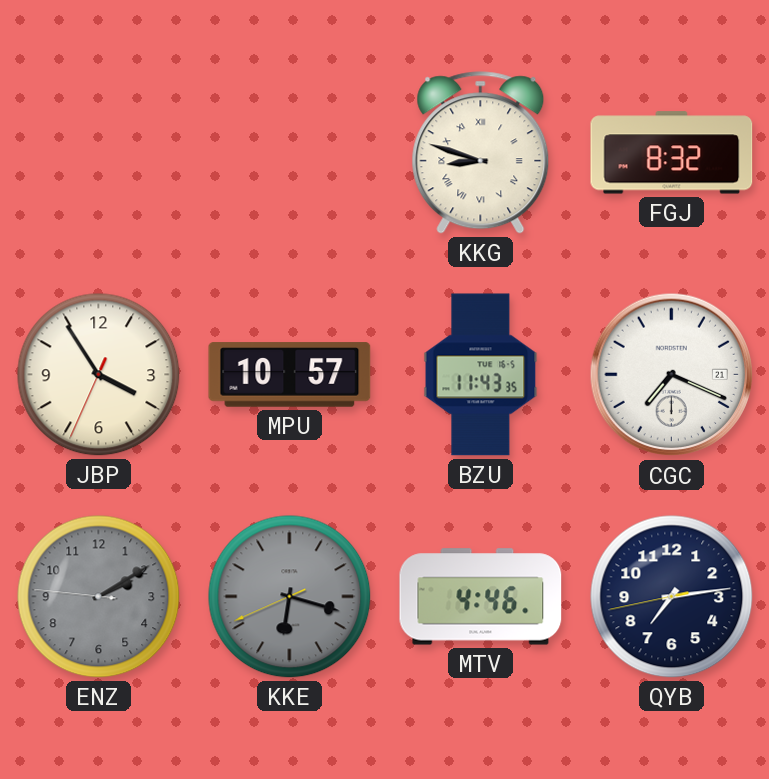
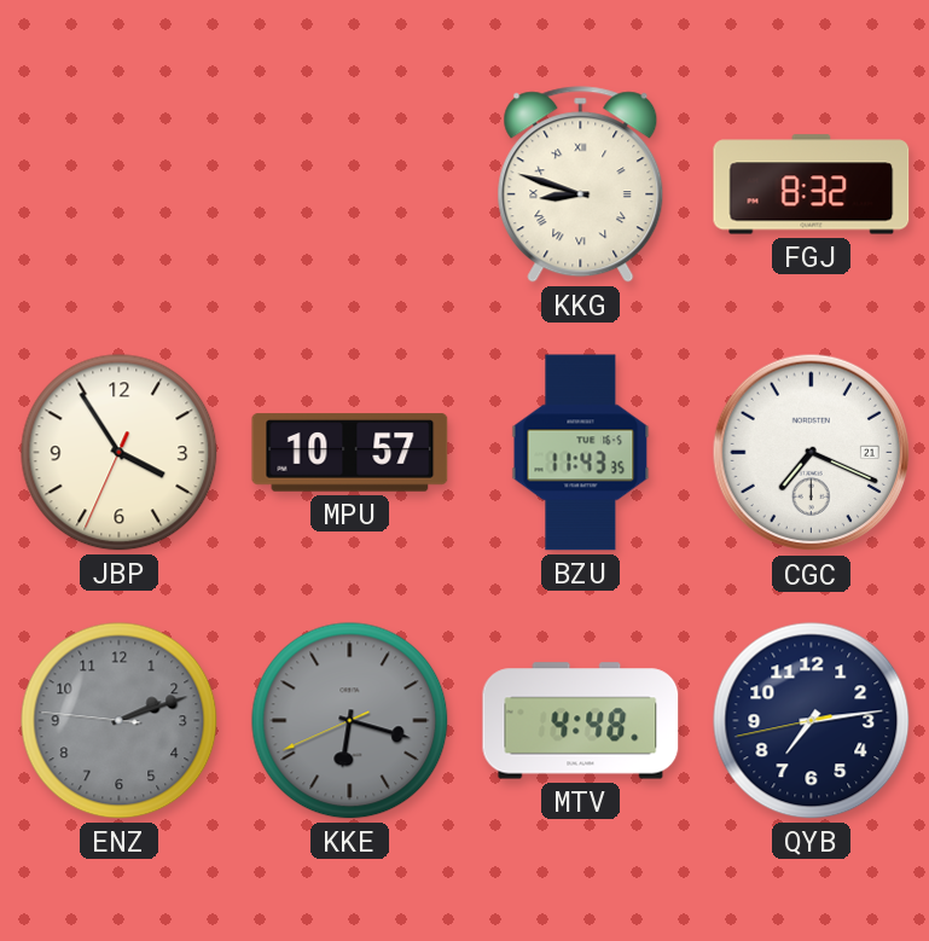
ENZ: 2:09 -> 2:11 (120, 721)
MTV: 4:46 -> 4:48 (581, 721)
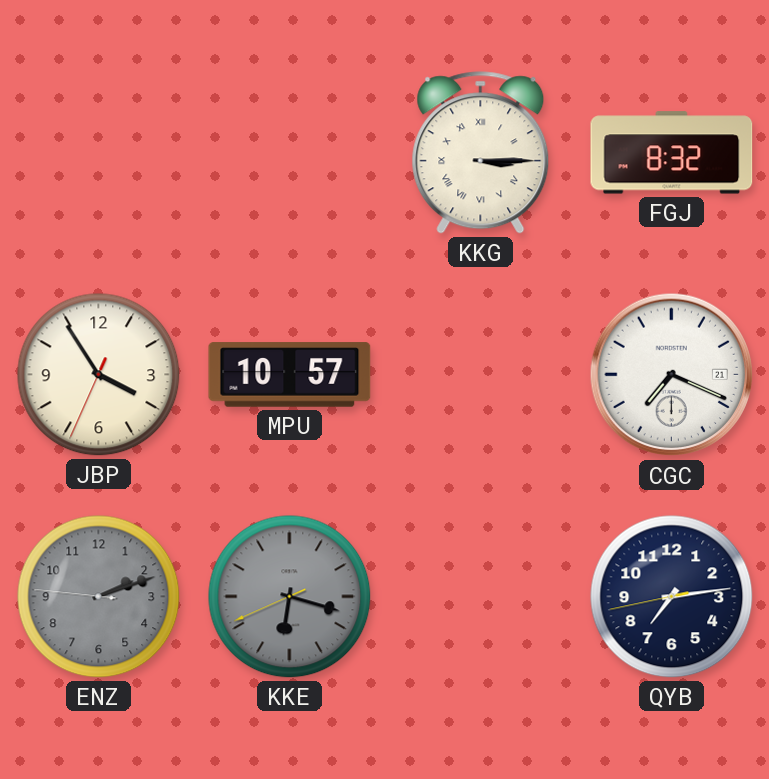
KKG: 8:48 -> 3:15 (481, 153)
BZU: 11:43 -> none (581, 453)
MTV: 4:48 -> none (581, 721)
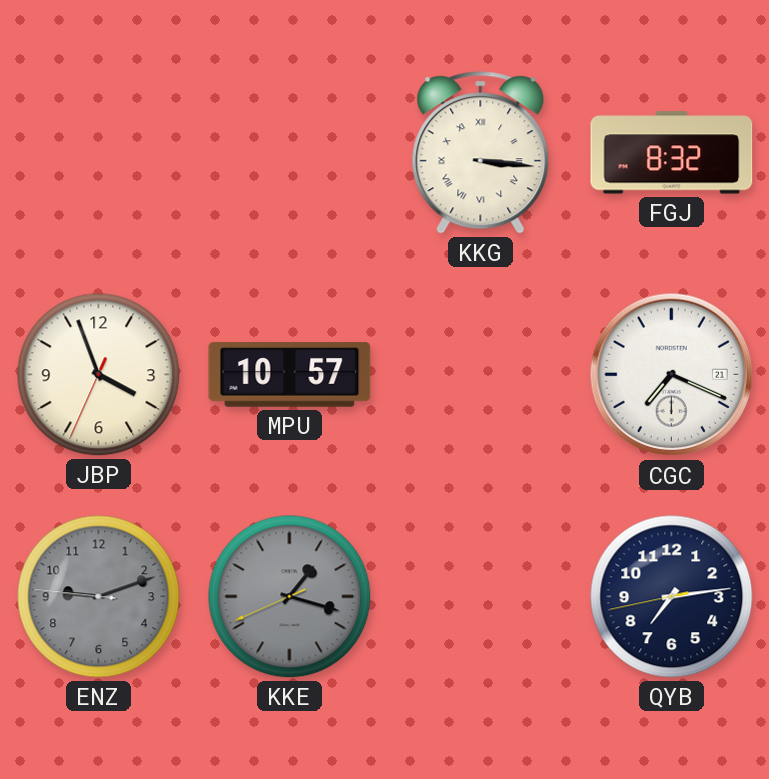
KKG: 3:15 -> 3:16 (481, 153)
JBP: 3:54 -> 3:56 (99, 375)
ENZ: 2:11 -> 9:11 (99, 597)
KKE: 6:17 -> 1:17 (290, 597)
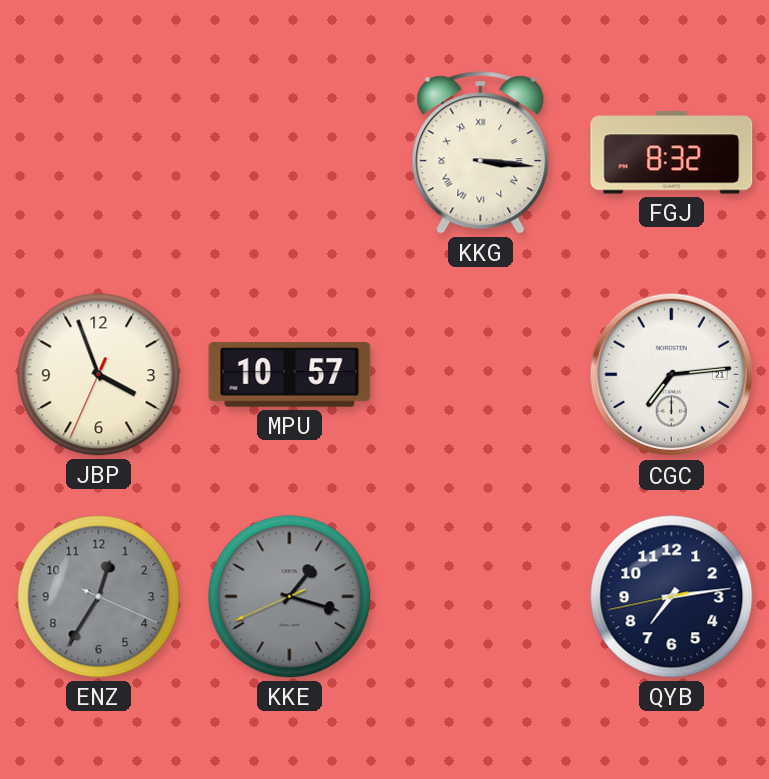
CGC: 7:19 -> 7:14 (672, 375)
ENZ: 9:11 -> 12:35 (99, 597)
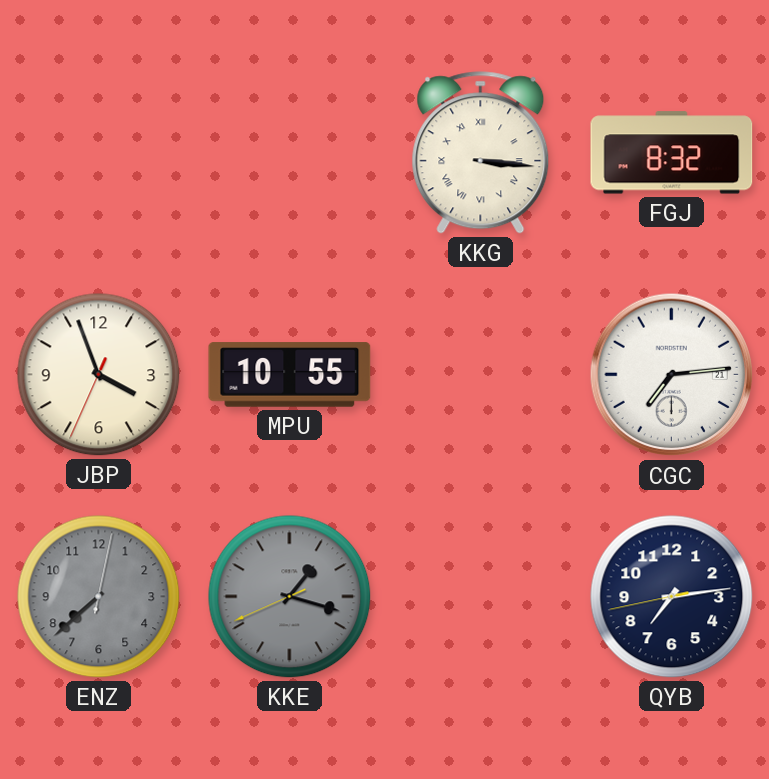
MPU: 10:57 -> 10:55 (290, 375)
ENZ: 12:35 -> 7:38 (99, 597)
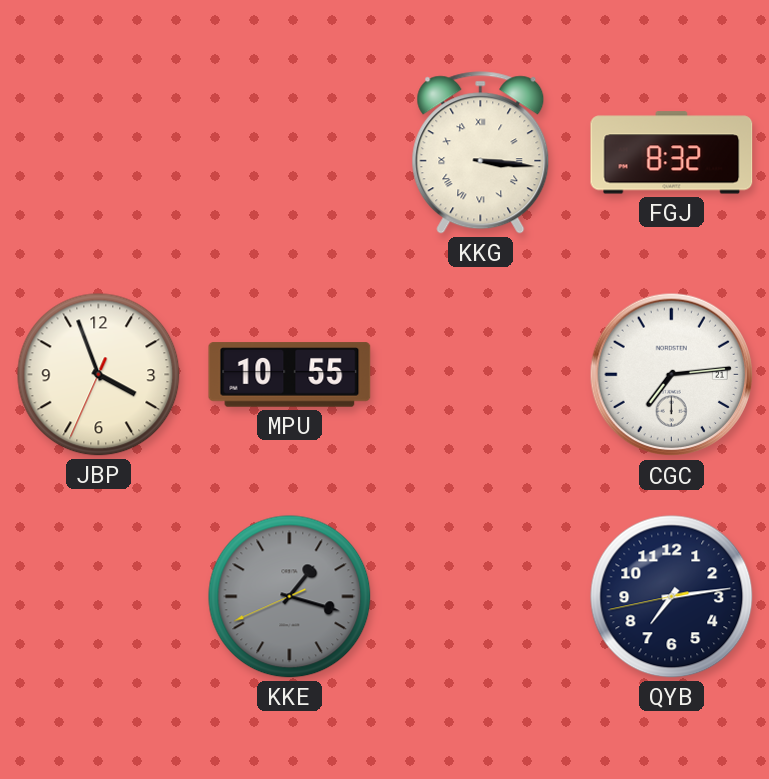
ENZ: 7:38 -> none (99, 597)
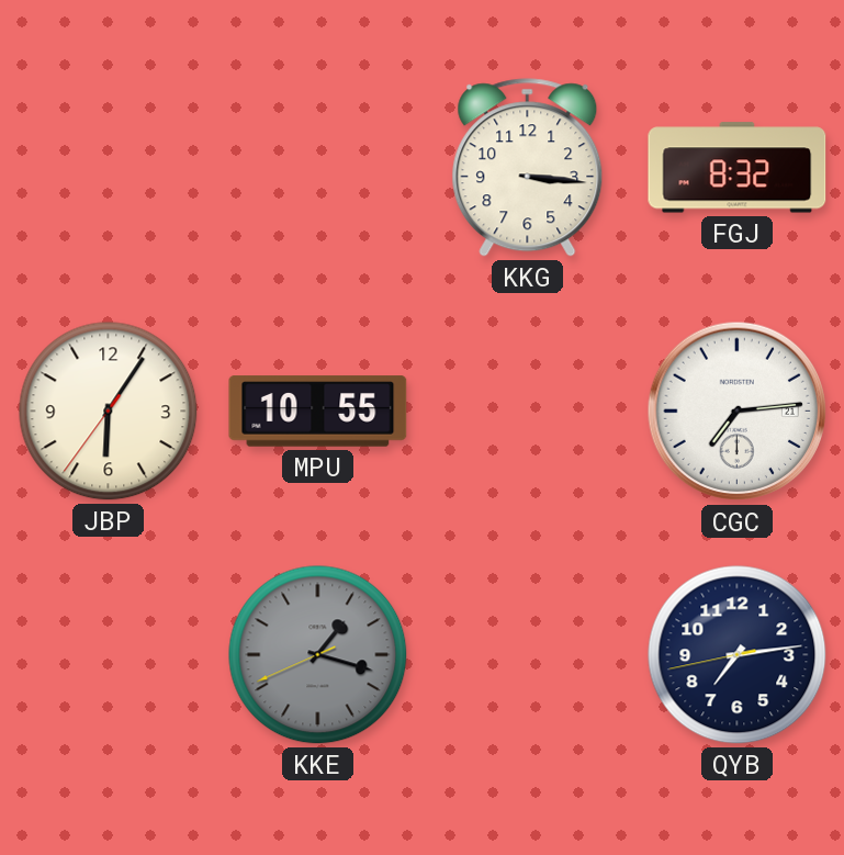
KKG numerals: Roman -> Arabic (528, 168)
JBP: 3:56 -> 6:05 (109, 412)
